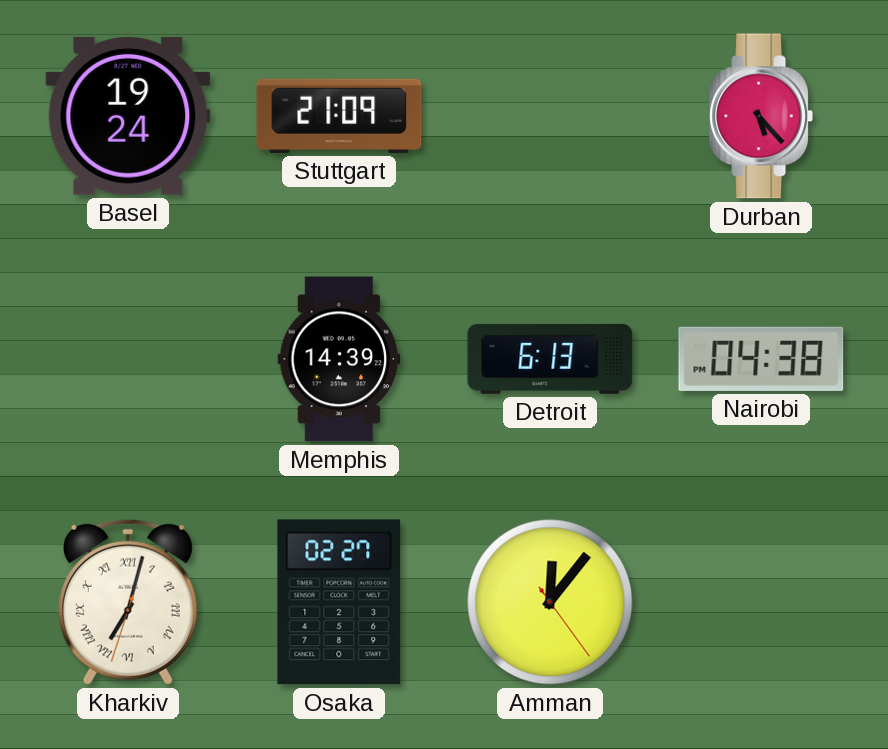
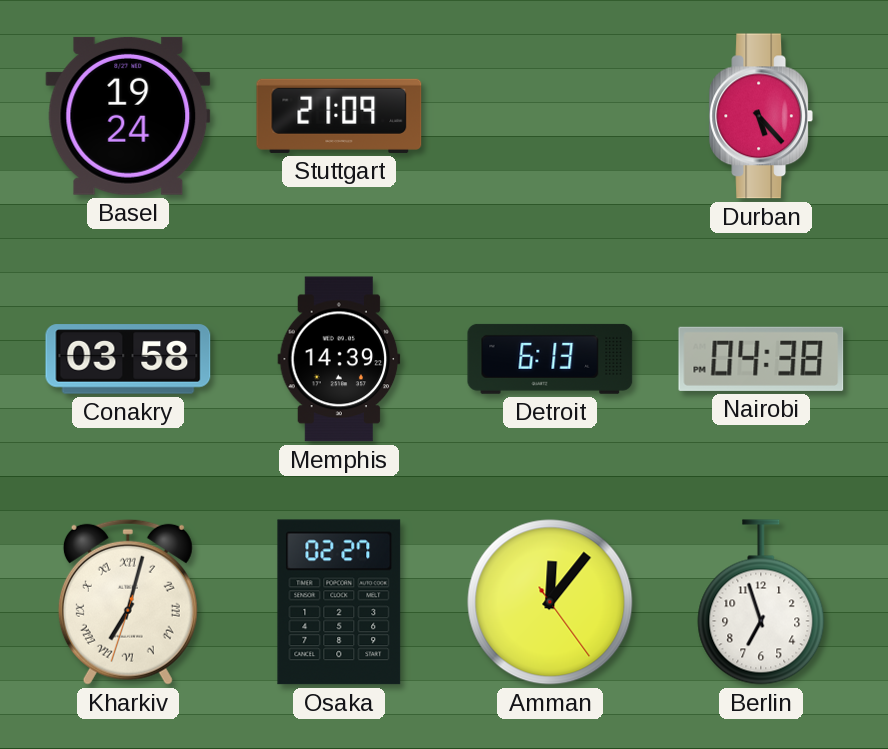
Conakry: none -> 03:58 (128, 359)
Berlin: none -> 6:57 (761, 602)
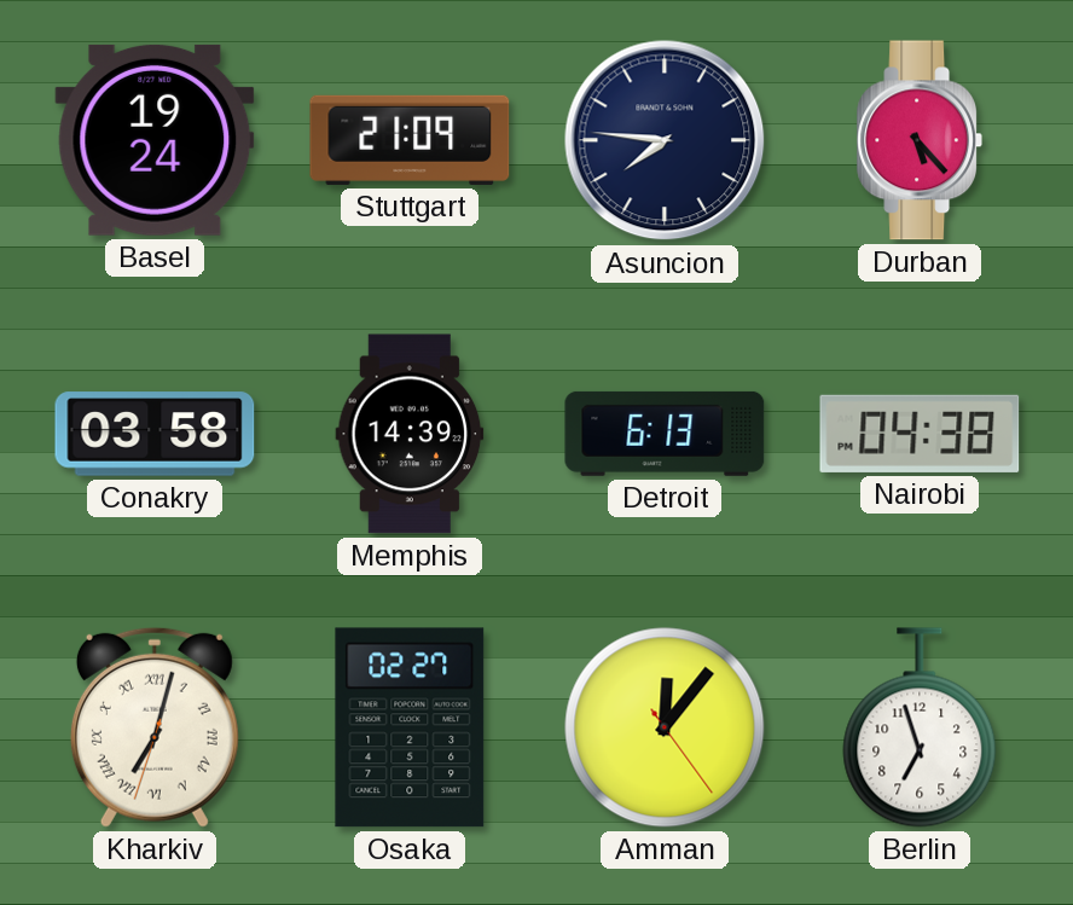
Asuncion: none -> 7:46 (665, 140)
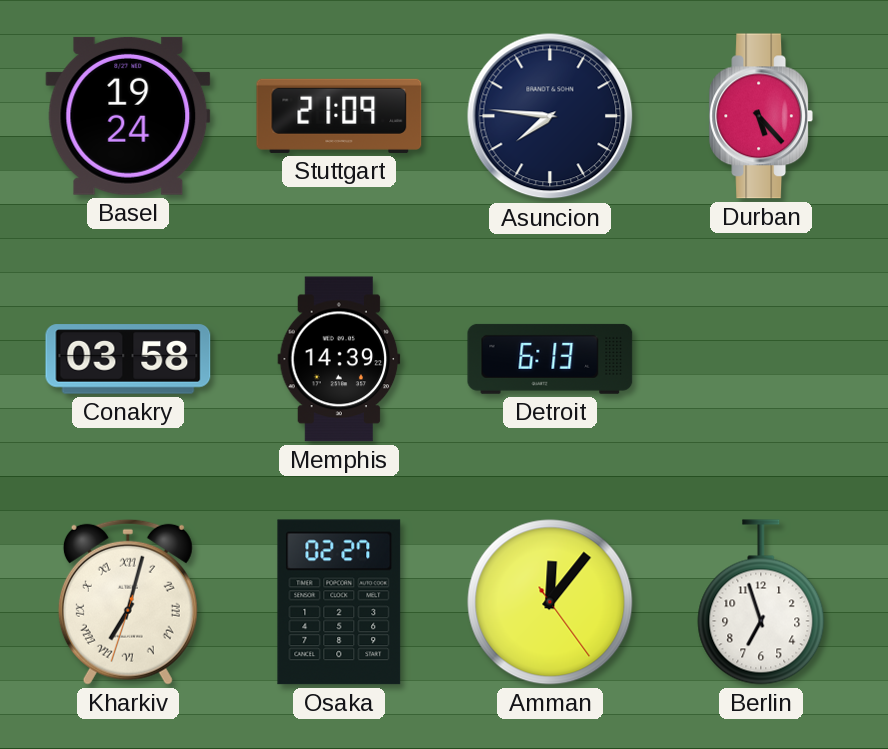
Nairobi: 04:38 -> none (920, 434)
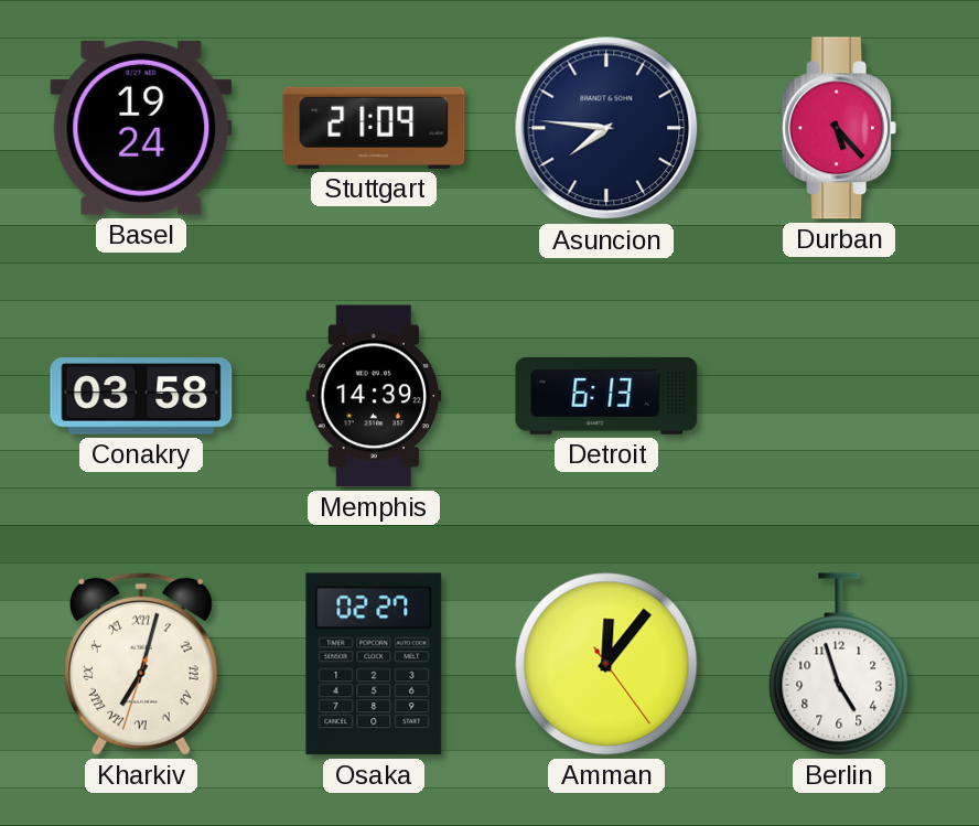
Berlin: 6:57 -> 4:57 (839, 664)
